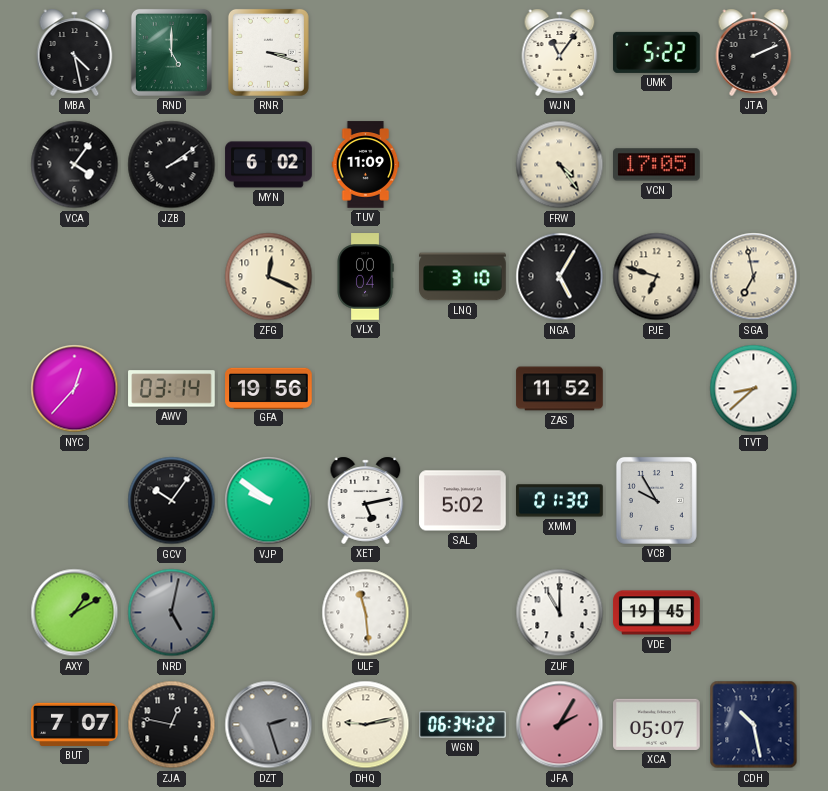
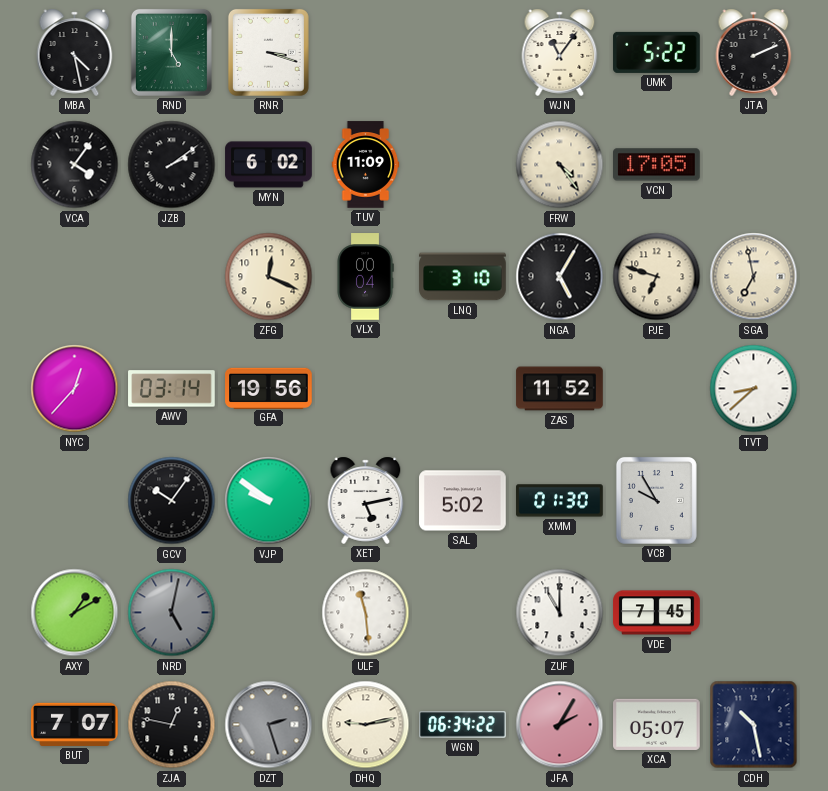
VDE: 19:45 -> 7:45 (657, 613)
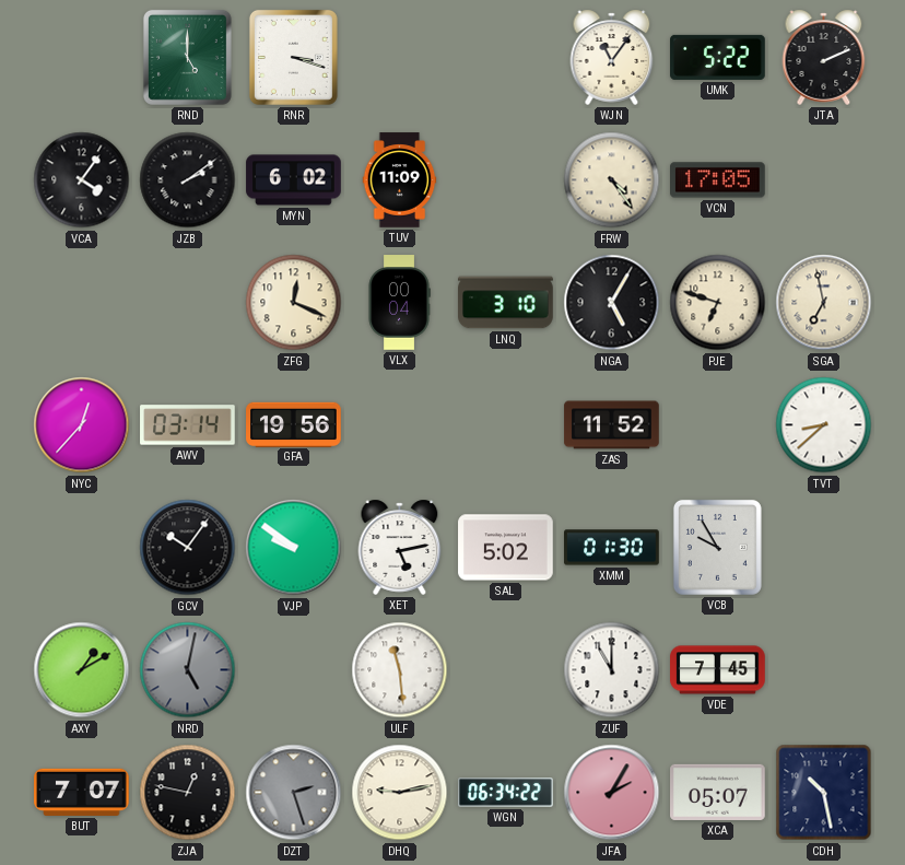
MBA: 4:28 -> none (75, 52)
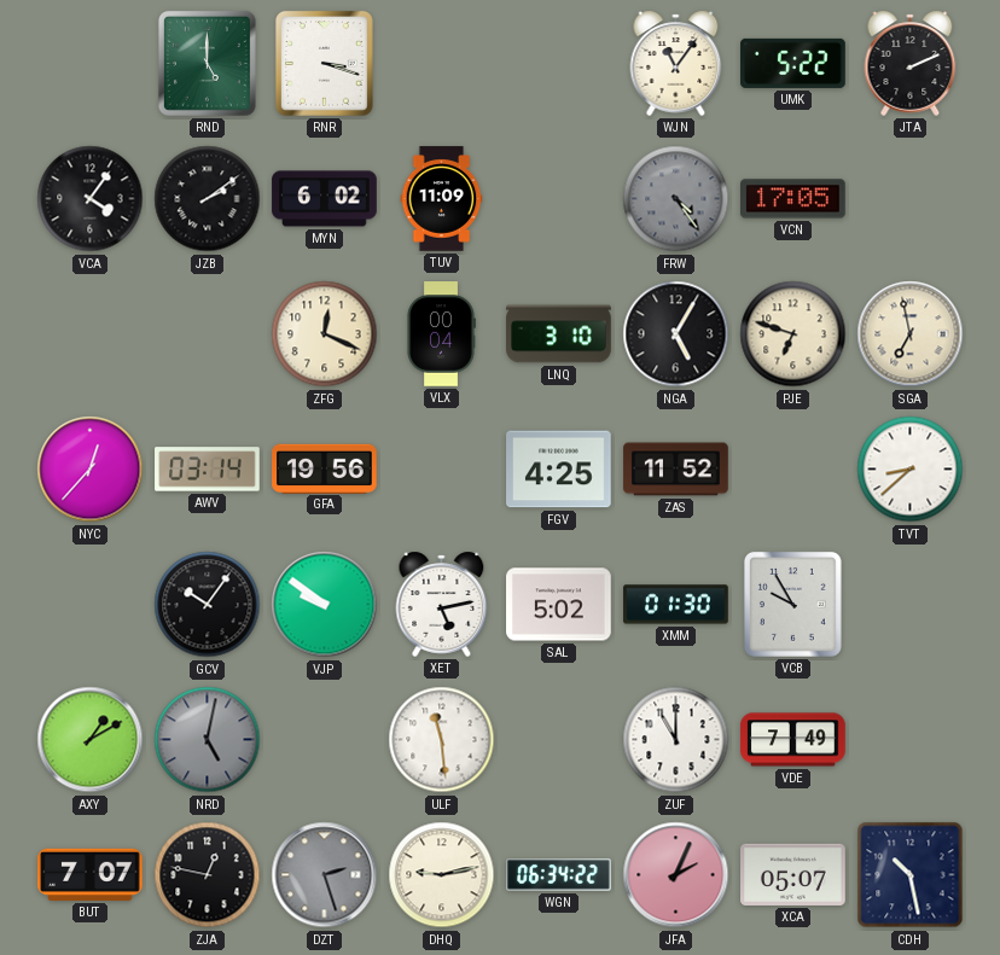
FRW dial: cream -> grey (676, 199)
FGV: none -> 4:25 (559, 470)
VDE: 7:45 -> 7:49 (793, 740)
JFA: 2:05 -> 2:04 (676, 875)
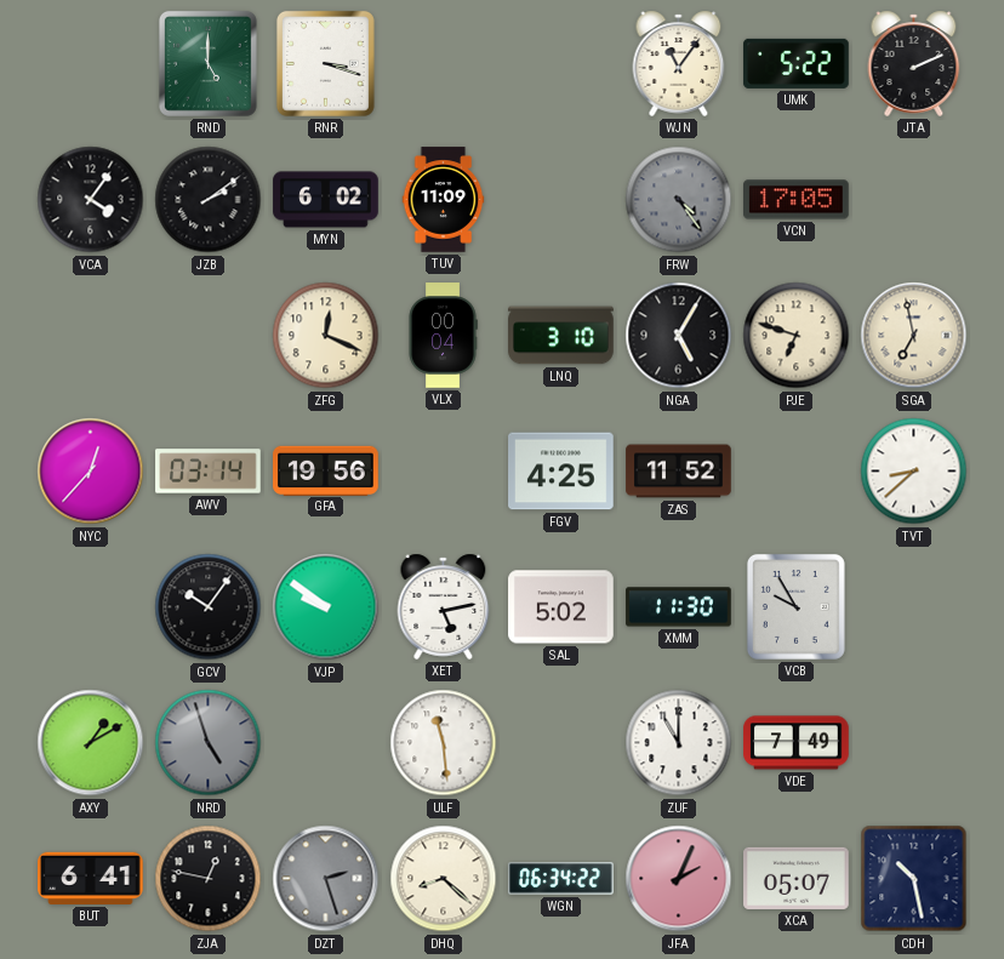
XMM: 01:30 -> 11:30 (679, 607)
NRD: 5:02 -> 4:57 (209, 743)
BUT: 7:07 -> 6:41 (91, 878)
DHQ: 9:13 -> 8:22 (444, 879)
